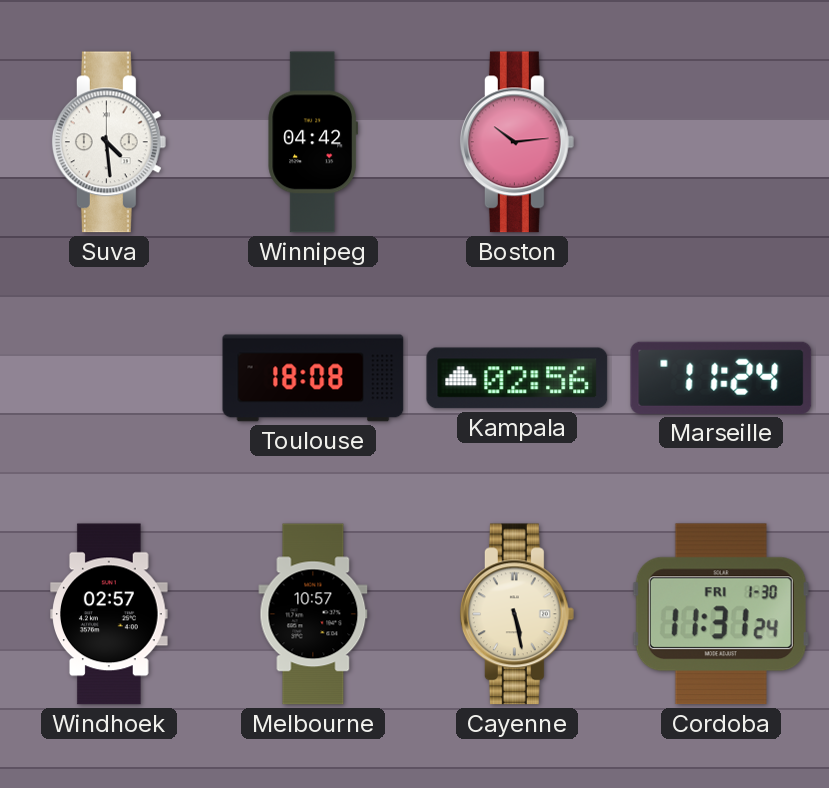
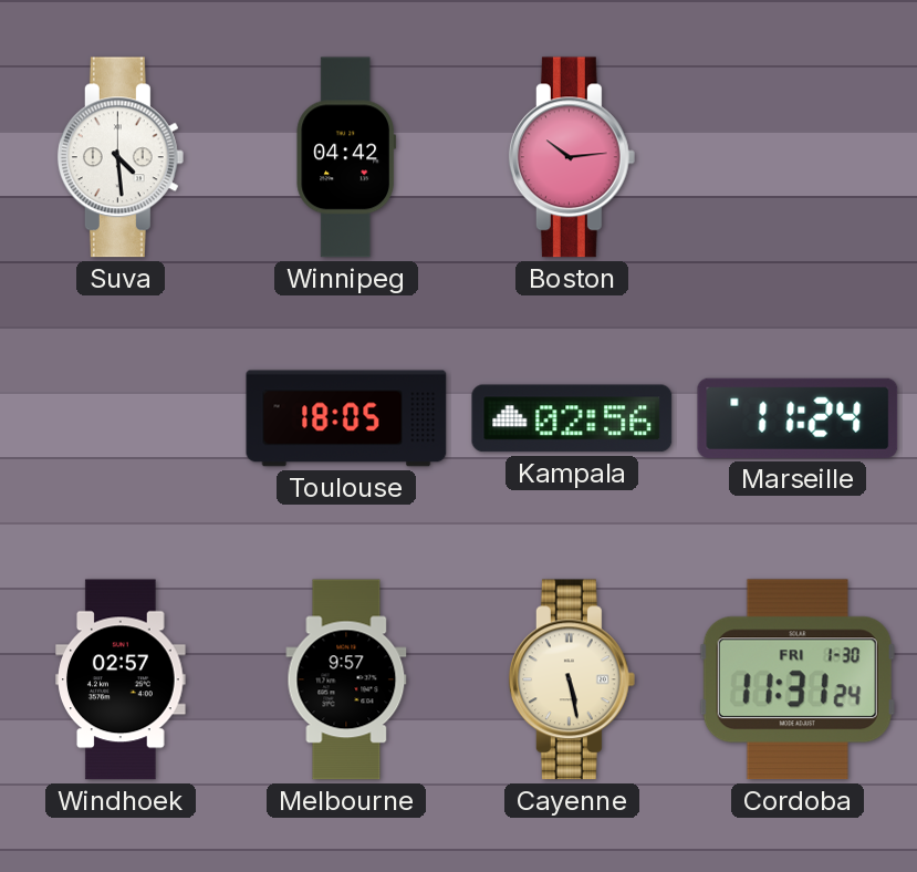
Toulouse: 18:08 -> 18:05 (346, 418)
Melbourne: 10:57 -> 9:57 (346, 679)
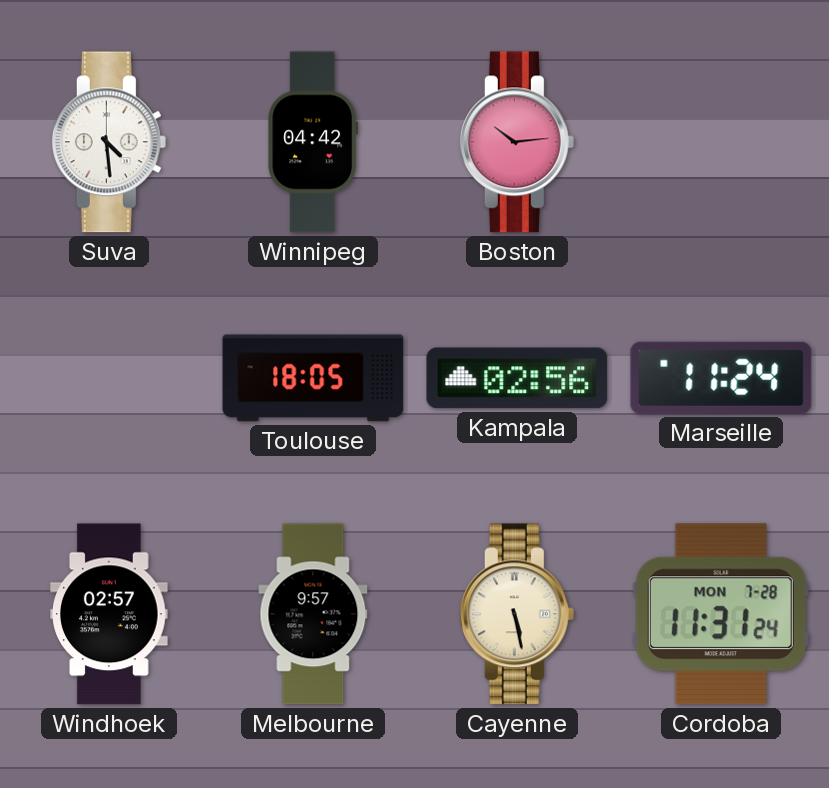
Cordoba date: FRI 1-30 -> MON 7-28 (721, 614)
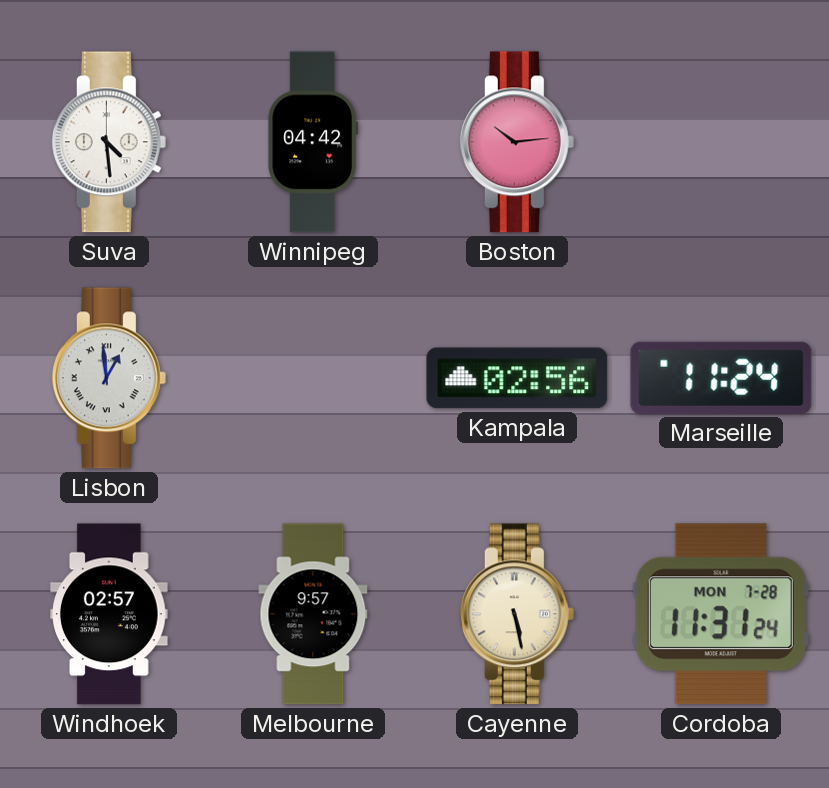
Lisbon: none -> 12:59 (109, 378)
Toulouse: 18:05 -> none (313, 378)
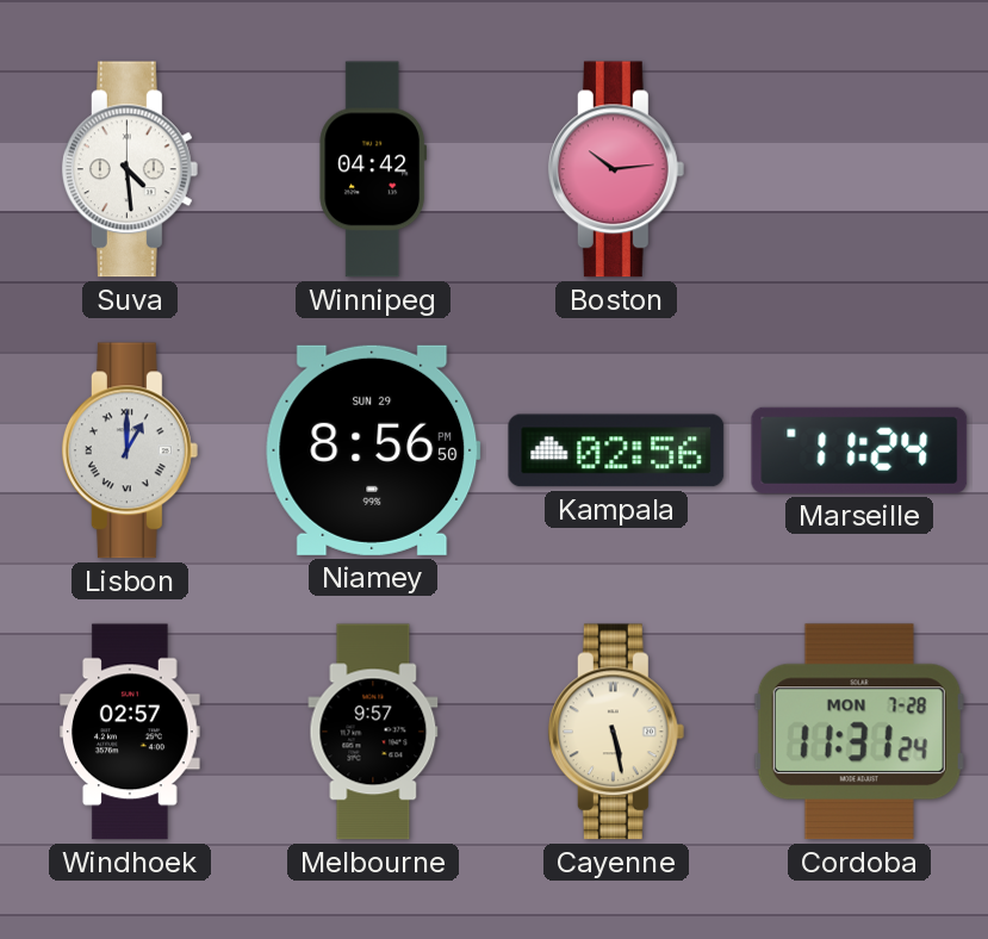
Lisbon: 12:59 -> 1:00 (130, 450)
Niamey: none -> 8:56 (373, 450)
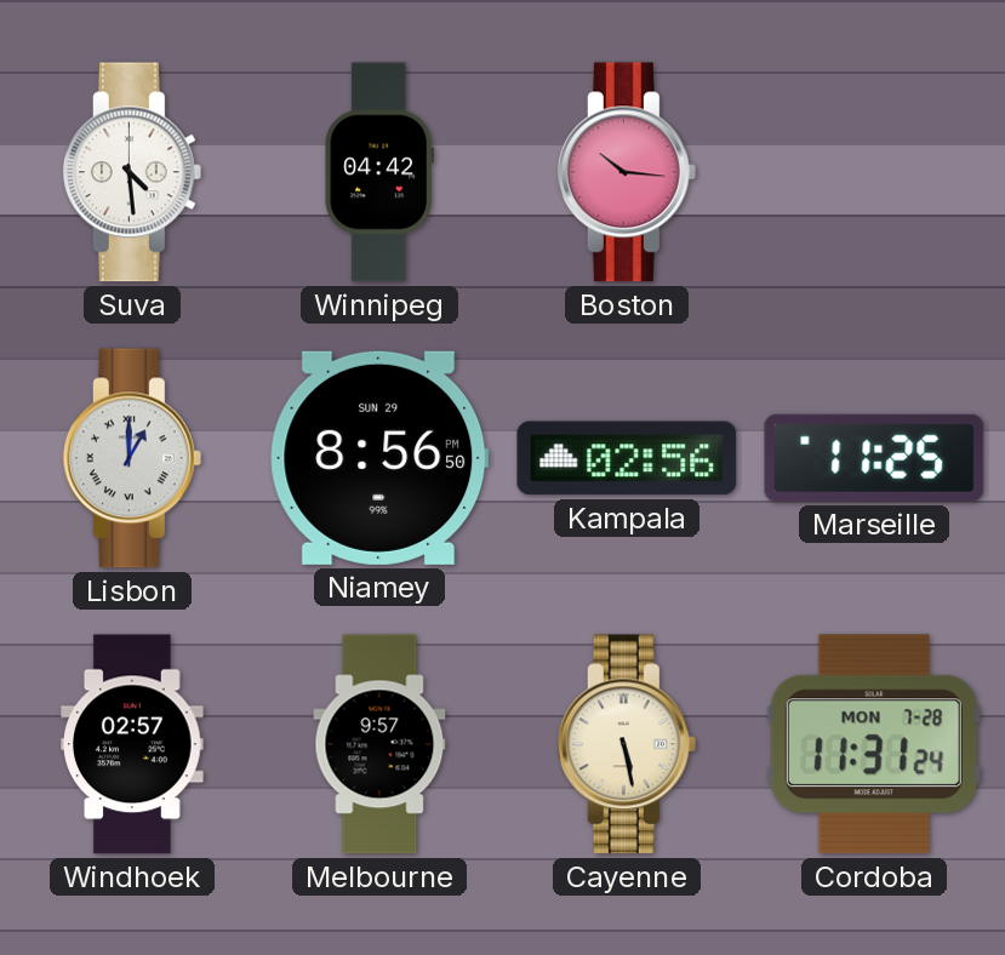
Boston: 10:14 -> 10:16 (627, 172)
Marseille: 11:24 -> 11:25 (874, 458)
